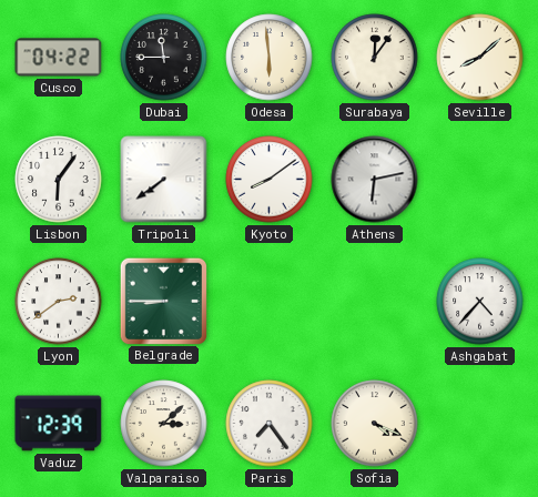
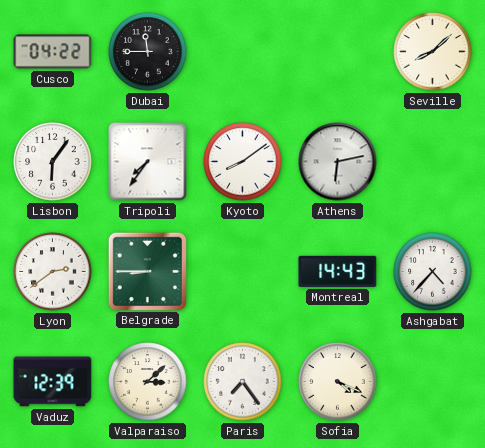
Odesa: 5:59 -> none (270, 58)
Surabaya: 12:06 -> none (375, 58)
Tripoli: 7:39 -> 7:36 (148, 162)
Montreal: none -> 14:43 (338, 271)
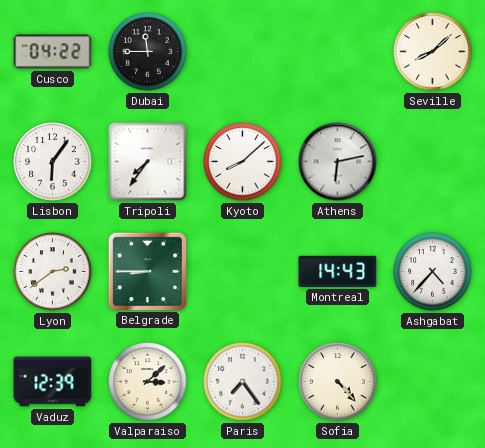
Kyoto: 8:09 -> 8:08 (243, 162)
Sofia: 4:19 -> 4:23 (338, 382)
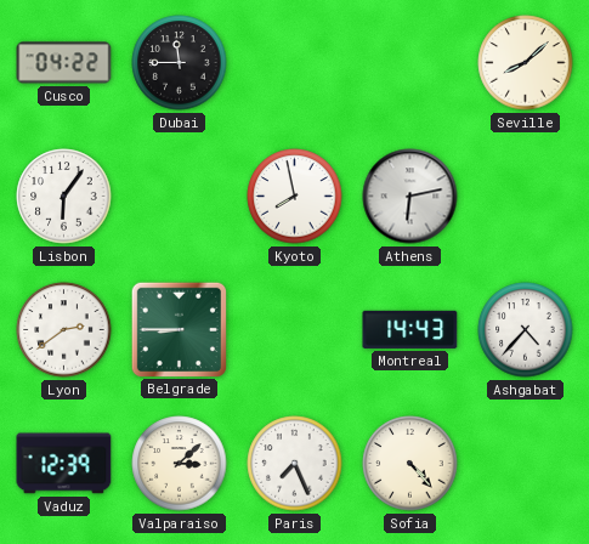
Tripoli: 7:36 -> none (148, 162)
Kyoto: 8:08 -> 7:58 (295, 197)
Paris: 7:24 -> 7:26 (295, 464)
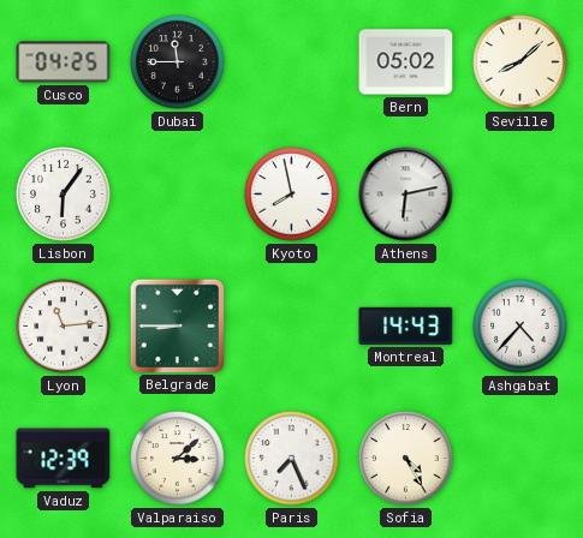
Cusco: 04:22 -> 04:25 (64, 62)
Bern: none -> 05:02 (406, 62)
Lyon: 2:39 -> 11:14 (64, 327)
Sofia: 4:23 -> 4:25 (406, 459)
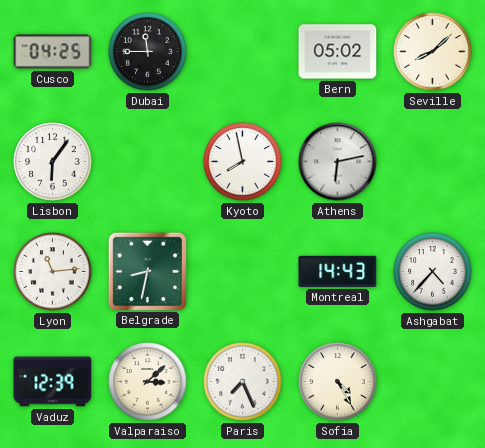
Belgrade: 8:45 -> 8:32 (147, 271)
